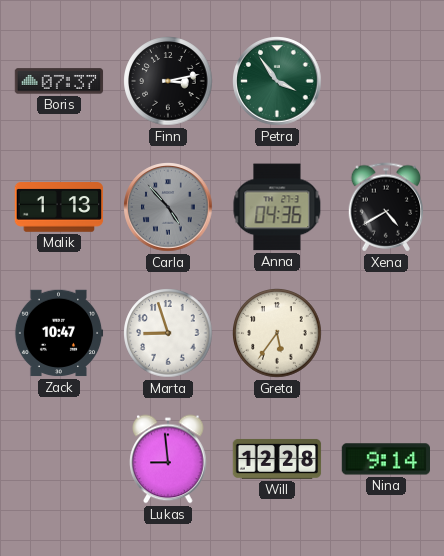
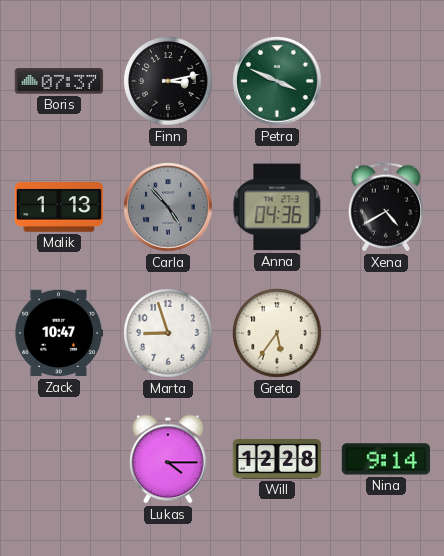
Petra: 3:54 -> 3:49 (277, 81)
Lukas: 8:59 -> 4:15 (168, 459)
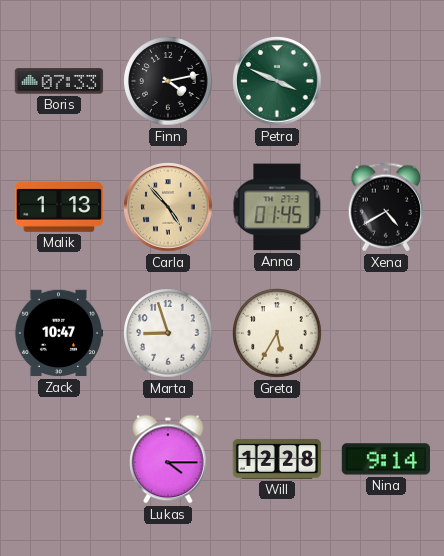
Boris: 07:37 -> 07:33 (59, 81)
Finn: 3:13 -> 4:13 (168, 81)
Carla dial: grey -> champagne (168, 207)
Anna: 04:36 -> 01:45 (277, 207)
Greta: 5:36 -> 5:35 (277, 333)
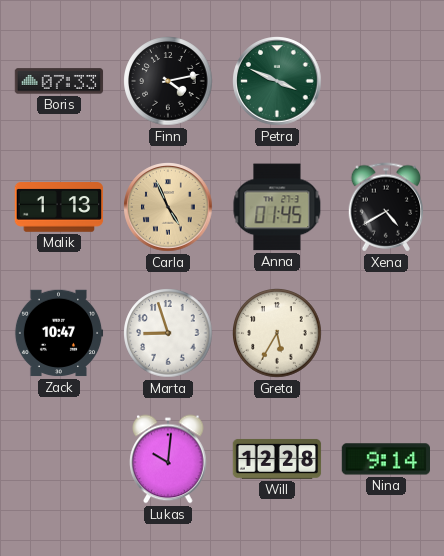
Carla: 4:53 -> 4:56 (168, 207)
Lukas: 4:15 -> 10:01 (168, 459)
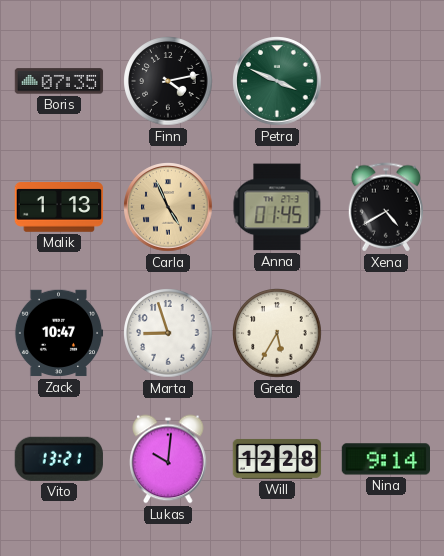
Boris: 07:33 -> 07:35 (59, 81)
Vito: none -> 13:21 (59, 459)
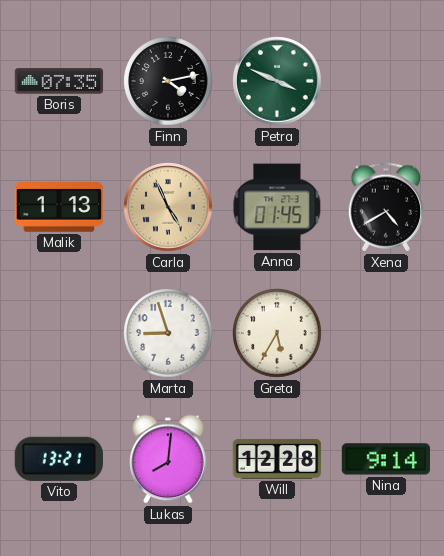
Zack: 10:47 -> none (59, 333)
Lukas: 10:01 -> 8:01 (168, 459)
